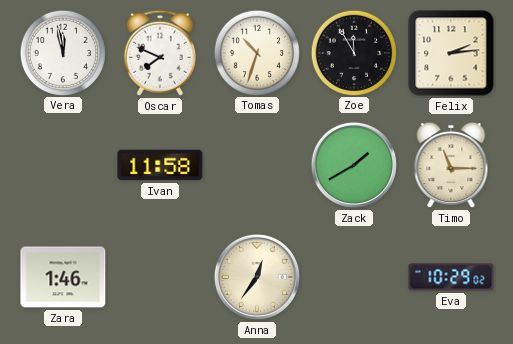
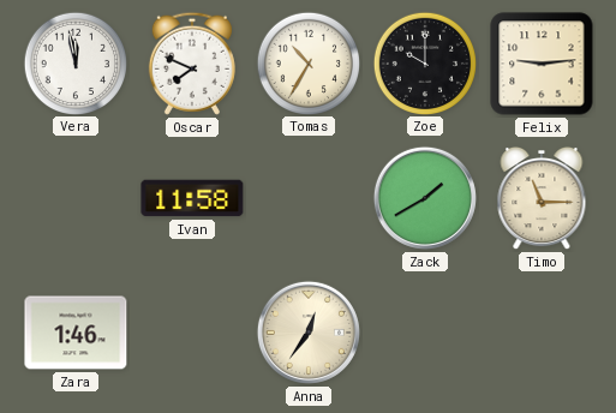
Tomas: 10:33 -> 10:35 (307, 62)
Zoe: 11:55 -> 10:00 (424, 62)
Felix: 2:14 -> 9:14 (542, 64)
Eva: 10:29 -> none (451, 277)
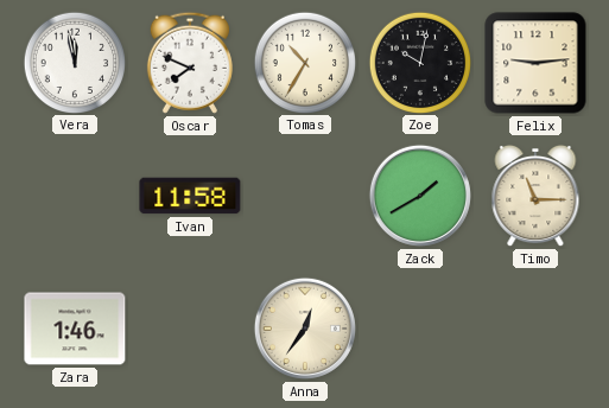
Zoe: 10:00 -> 10:02 (419, 62)
